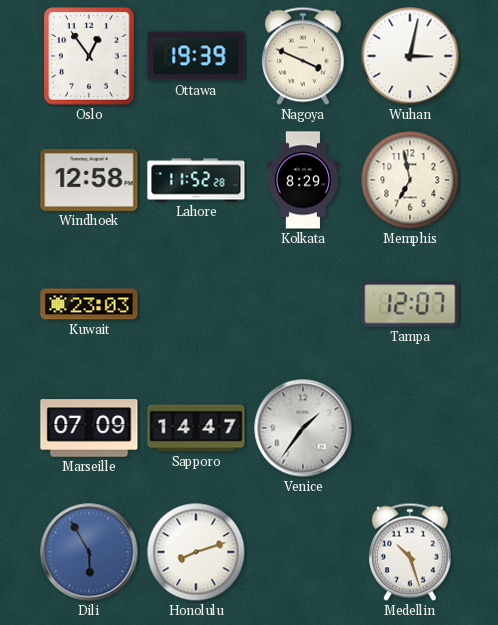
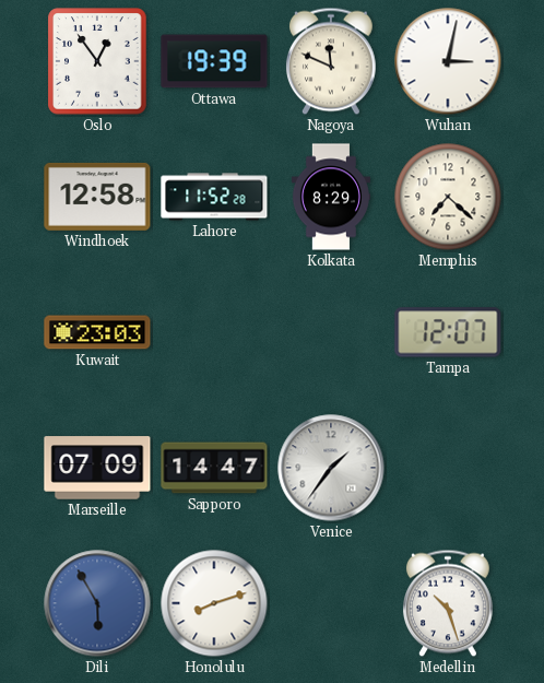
Nagoya: 3:49 -> 11:49 (331, 61)
Memphis: 6:58 -> 7:22 (448, 197)
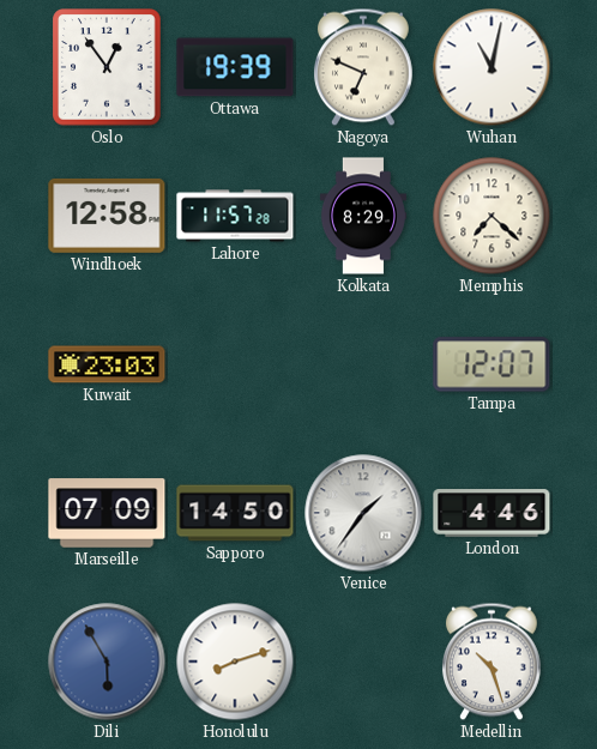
Nagoya: 11:49 -> 6:49 (363, 67)
Wuhan: 3:02 -> 11:02 (492, 67)
Lahore: 11:52 -> 11:57 (235, 216)
Sapporo: 14:47 -> 14:50 (235, 513)
London: none -> 4:46 (492, 513)
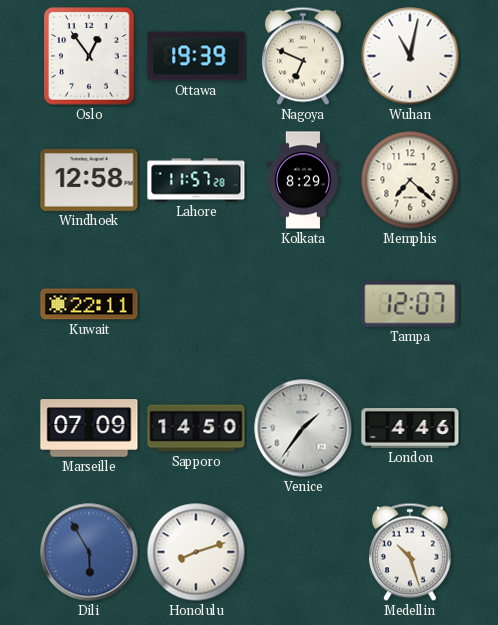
Kuwait: 23:03 -> 22:11 (89, 304)
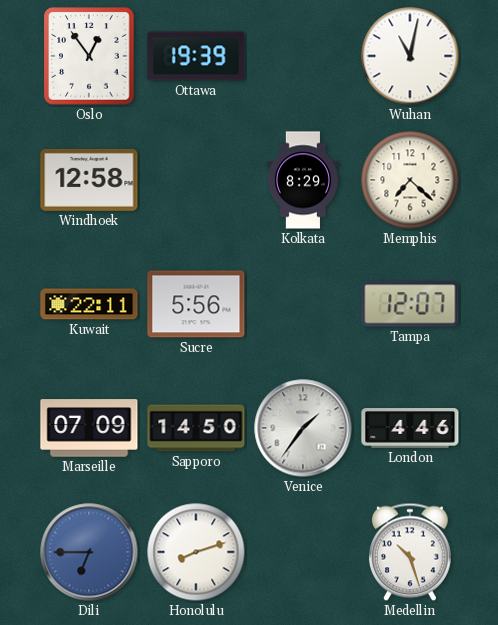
Nagoya: 6:49 -> none (303, 56)
Lahore: 11:57 -> none (196, 180)
Sucre: none -> 5:56 (196, 304)
Dili: 5:55 -> 6:45 (89, 552)
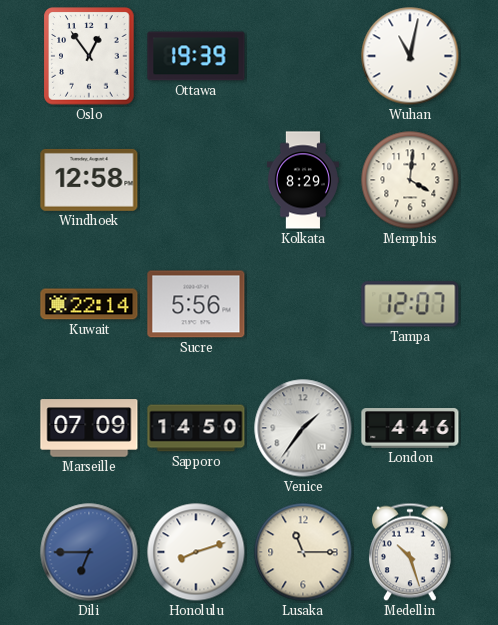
Memphis: 7:22 -> 4:01 (410, 180)
Kuwait: 22:11 -> 22:14 (89, 304)
Lusaka: none -> 11:15 (303, 552)
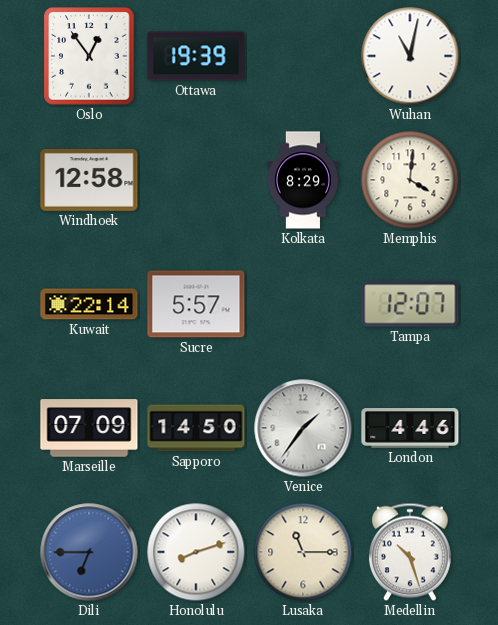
Sucre: 5:56 -> 5:57 (196, 304)
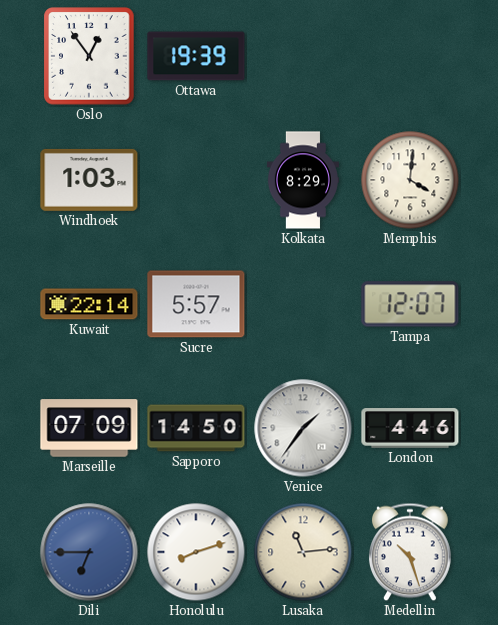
Wuhan: 11:02 -> none (410, 56)
Windhoek: 12:58 -> 1:03 (89, 180)
Lusaka: 11:15 -> 11:14 (303, 552)
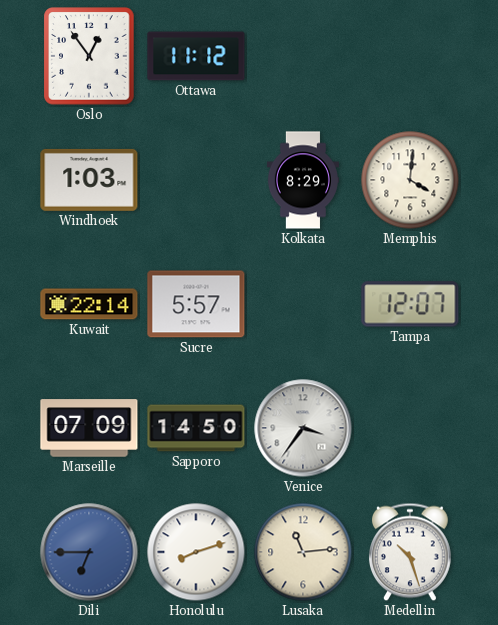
Ottawa: 19:39 -> 11:12 (196, 56)
Venice: 1:36 -> 3:36 (303, 428)
London: 4:46 -> none (410, 428)
